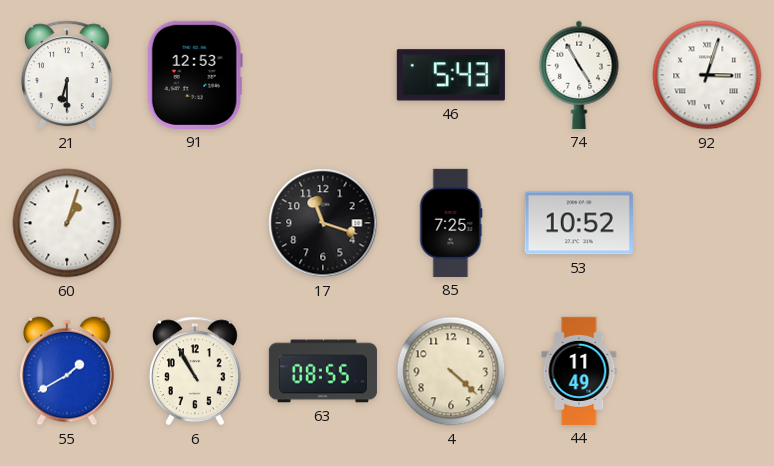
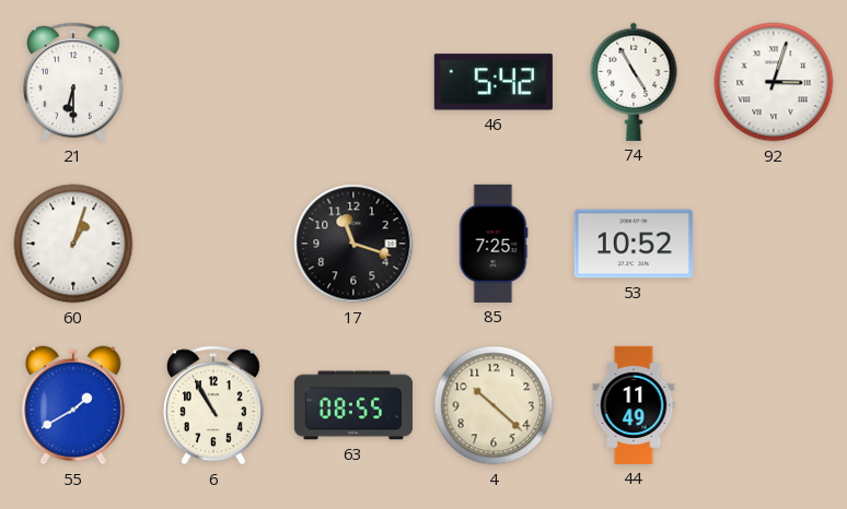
91: 12:53 -> none (195, 75)
46: 5:43 -> 5:42 (494, 82)
4: 4:22 -> 10:22 (494, 405)
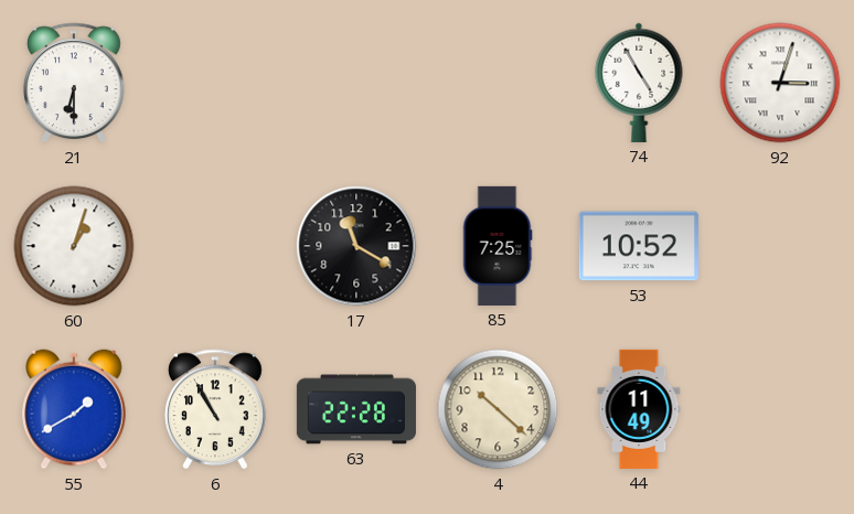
46: 5:42 -> none (494, 82)
17: 11:18 -> 11:20 (356, 246)
63: 08:55 -> 22:28 (356, 409)
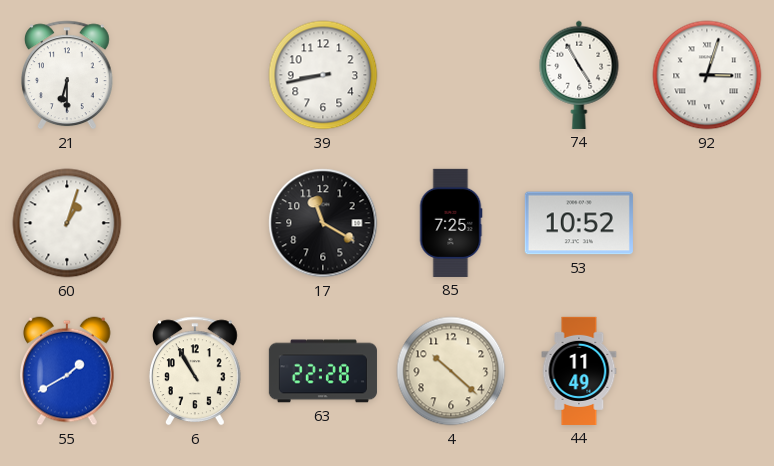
39: none -> 8:43 (323, 75)
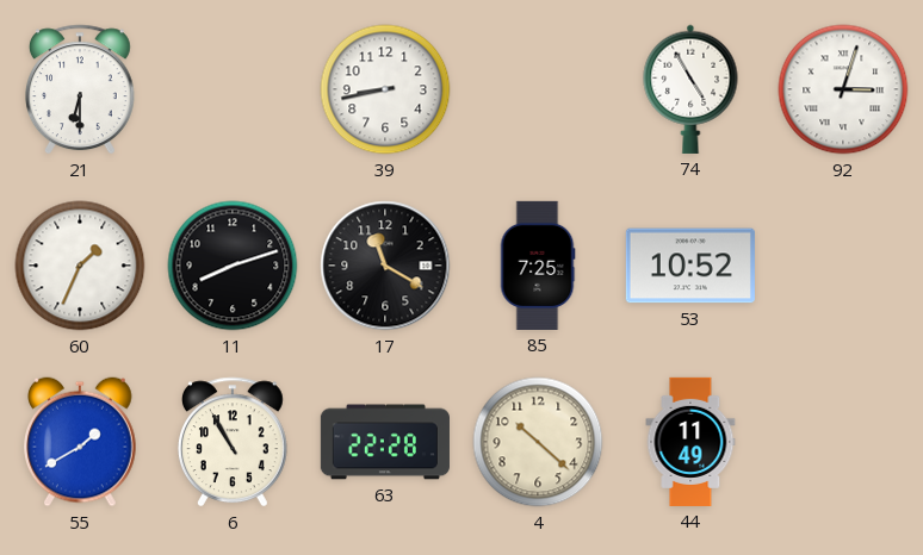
60: 1:03 -> 1:34 (80, 266)
11: none -> 8:12 (233, 266)
